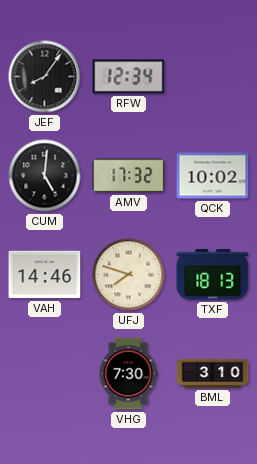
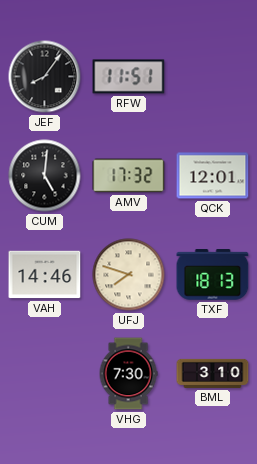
RFW: 12:34 -> 11:51 (129, 77)
QCK: 10:02 -> 12:01 (213, 176)
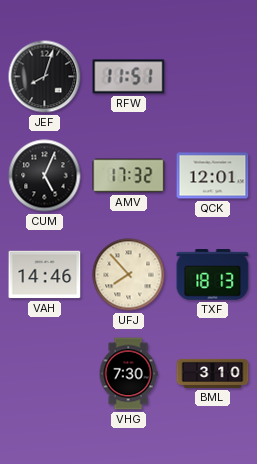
JEF: 8:06 -> 8:03 (45, 77)
CUM: 5:01 -> 5:04 (45, 176)
UFJ: 7:48 -> 7:53 (129, 275)
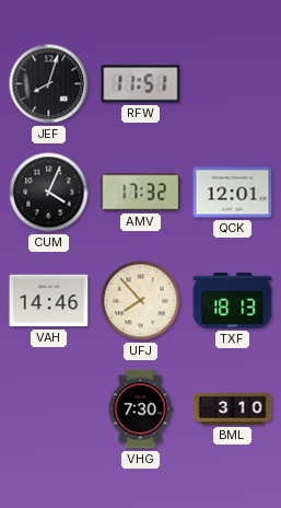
CUM: 5:04 -> 4:04 (49, 193)
